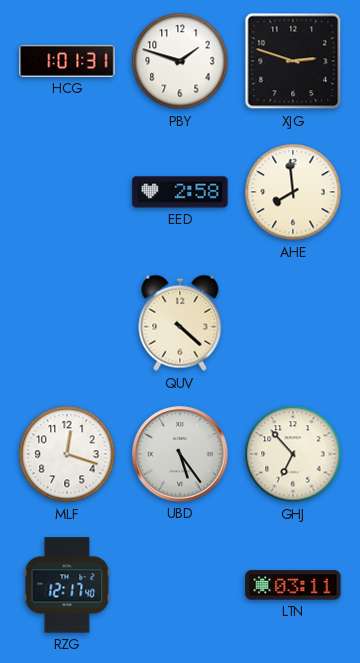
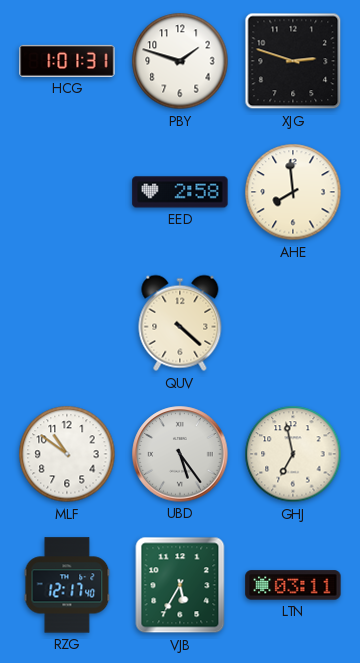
MLF: 12:18 -> 10:51 (67, 454)
GHJ: 6:53 -> 6:58 (293, 454)
VJB: none -> 5:35 (180, 585)
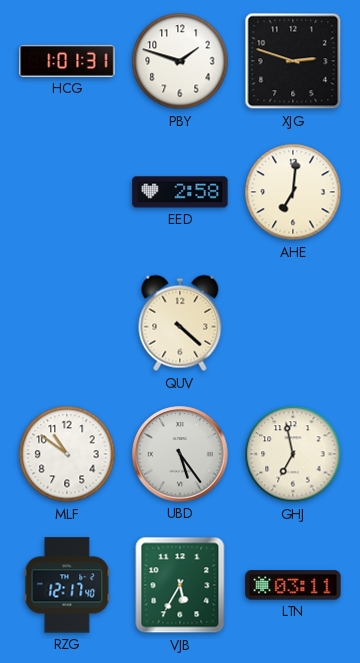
AHE: 7:59 -> 7:01 (293, 192)
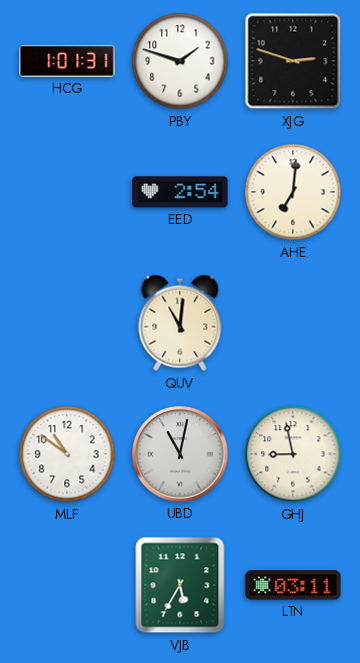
EED: 2:58 -> 2:54 (180, 192)
QUV: 4:22 -> 11:01 (180, 323)
UBD: 5:24 -> 11:02 (180, 454)
GHJ: 6:58 -> 8:58 (293, 454)
RZG: 12:17 -> none (67, 585)
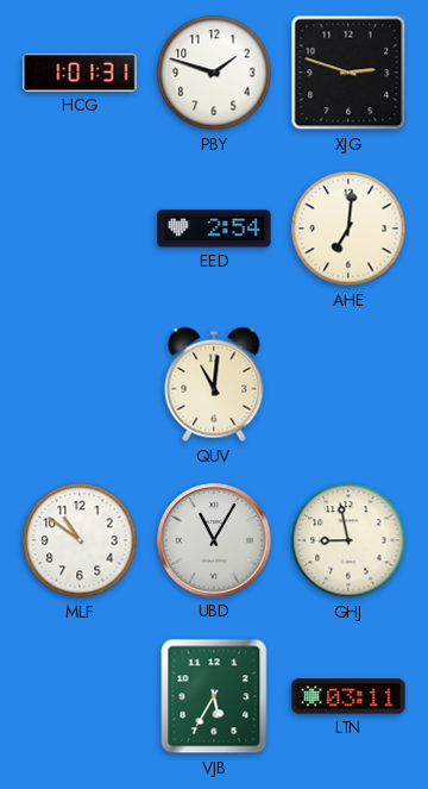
UBD: 11:02 -> 11:05 (214, 540)
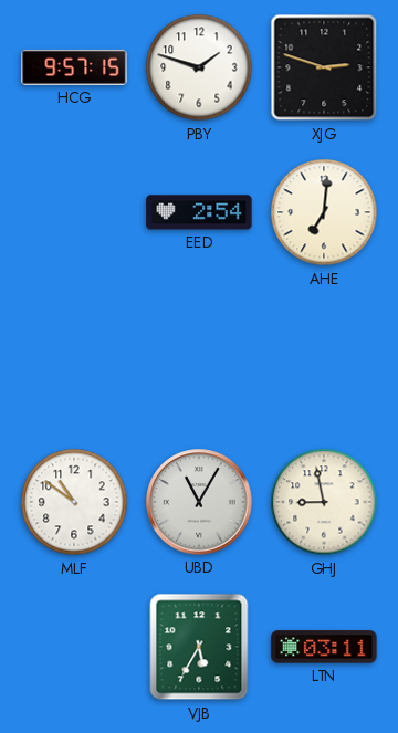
HCG: 1:01 -> 9:57 (74, 67)
QUV: 11:01 -> none (214, 384)
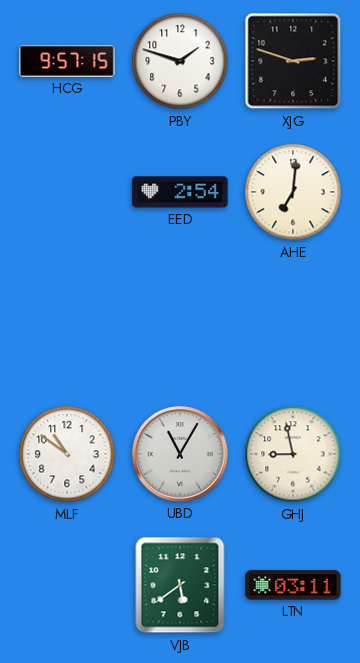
VJB: 5:35 -> 5:39 (180, 585)
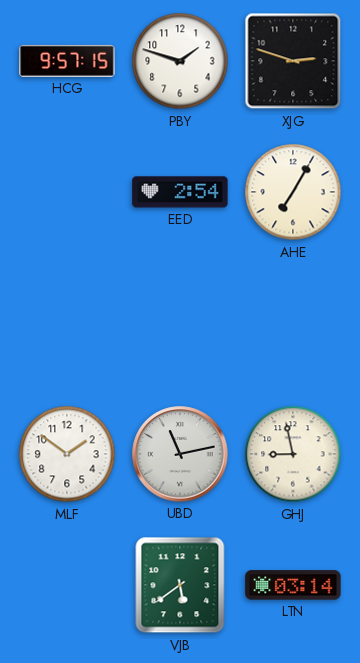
AHE: 7:01 -> 7:05 (293, 192)
MLF: 10:51 -> 1:51 (67, 454)
UBD: 11:05 -> 11:13 (180, 454)
LTN: 03:11 -> 03:14 (293, 585)
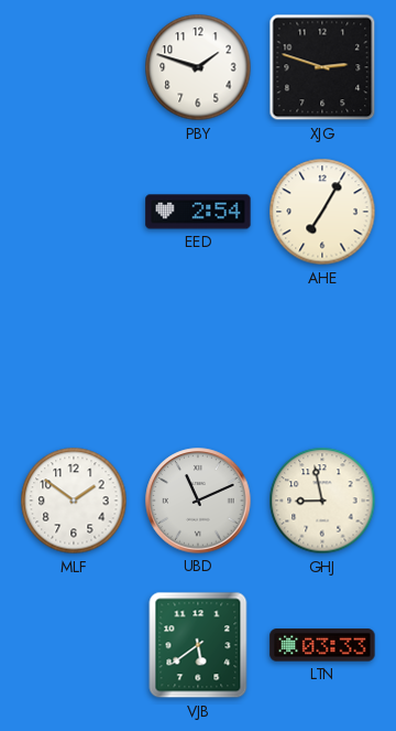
HCG: 9:57 -> none (67, 61)
UBD: 11:13 -> 11:11 (198, 501)
LTN: 03:14 -> 03:33 (322, 645)
